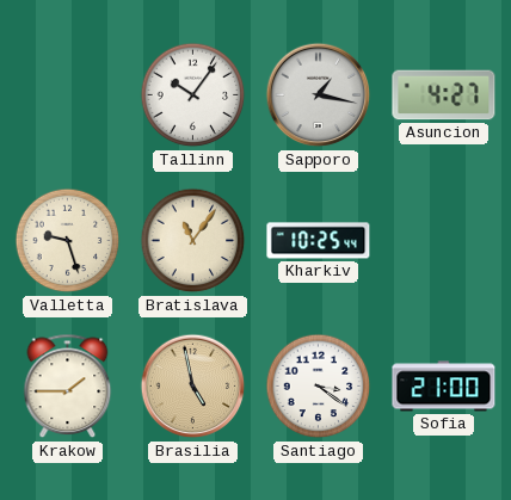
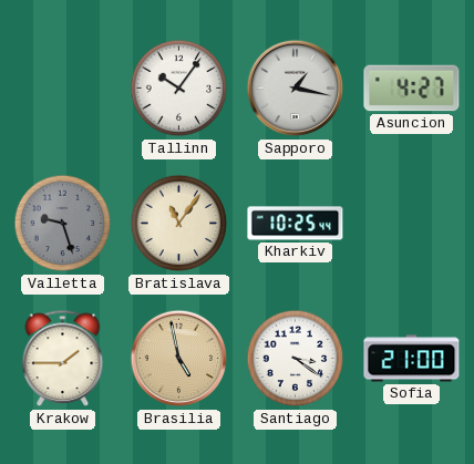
Valletta dial: cream -> grey (63, 224)
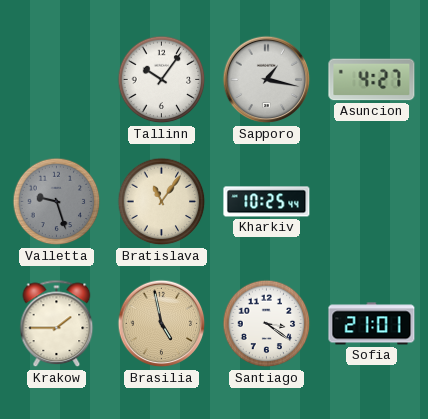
Sofia: 21:00 -> 21:01 (372, 324)
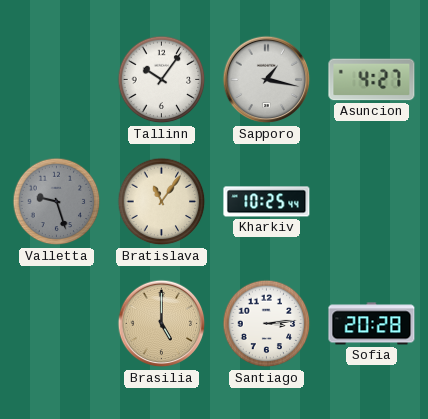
Krakow: 1:45 -> none (57, 324)
Brasilia: 4:58 -> 5:00 (162, 324)
Santiago: 3:21 -> 3:14 (267, 324)
Sofia: 21:01 -> 20:28 (372, 324)
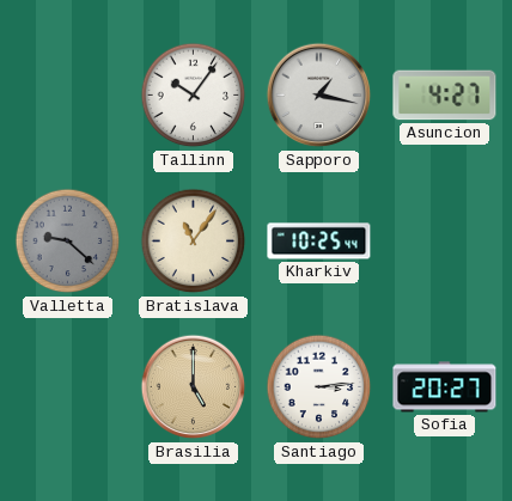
Valletta: 9:27 -> 9:22 (68, 242)
Sofia: 20:28 -> 20:27 (445, 387)
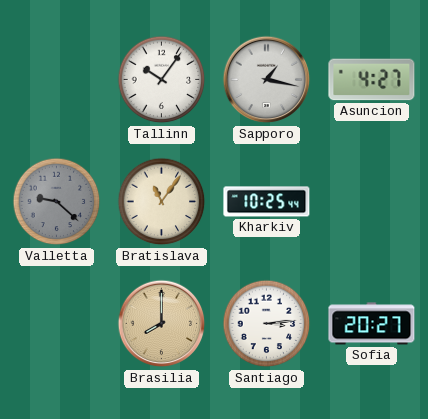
Brasilia: 5:00 -> 8:00 (162, 324)
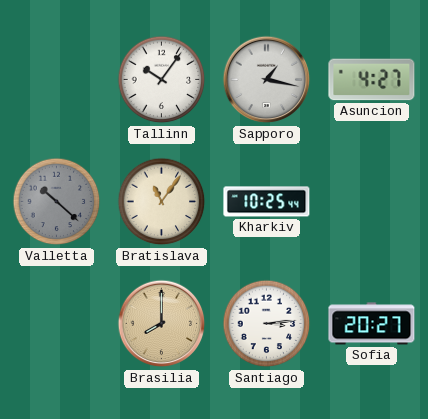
Valletta: 9:22 -> 10:22 (57, 202)
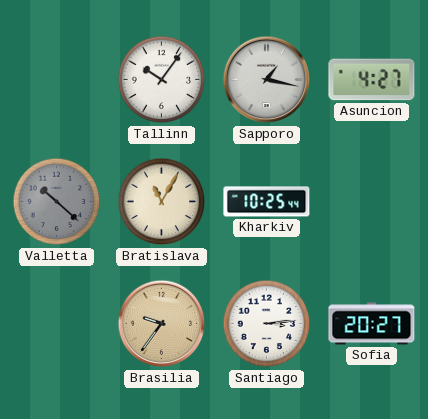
Bratislava: 11:06 -> 11:05 (162, 202)
Brasilia: 8:00 -> 9:36 (162, 324)
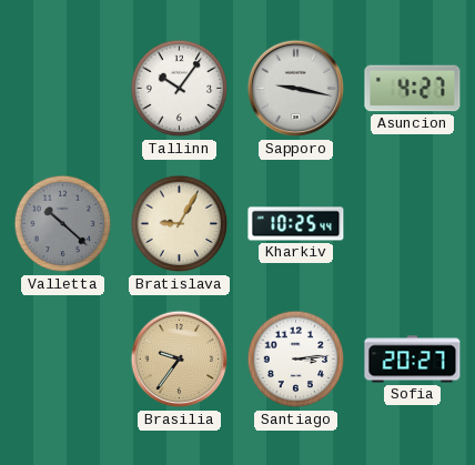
Sapporo: 1:17 -> 9:17 (296, 89)
Bratislava: 11:05 -> 9:05 (180, 224)
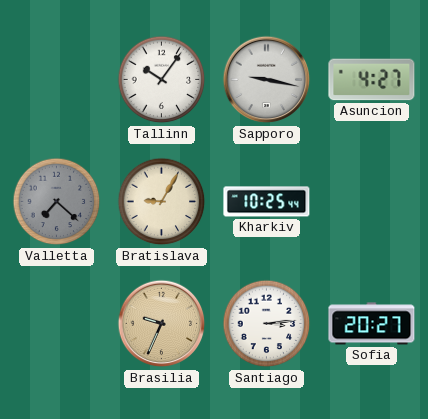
Valletta: 10:22 -> 7:22 (57, 202)
Brasilia: 9:36 -> 9:34 (162, 324)
